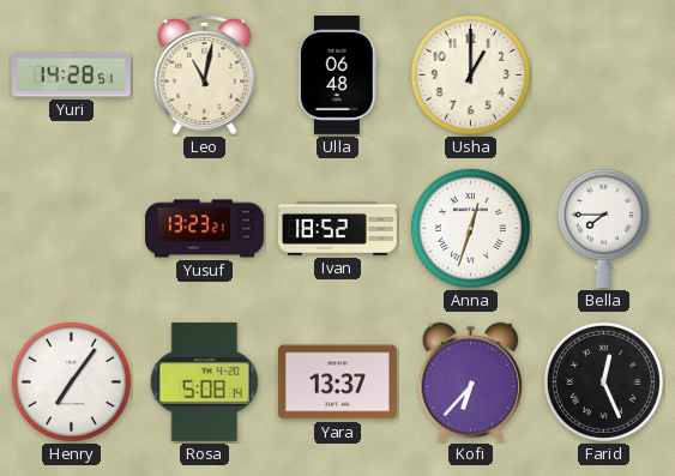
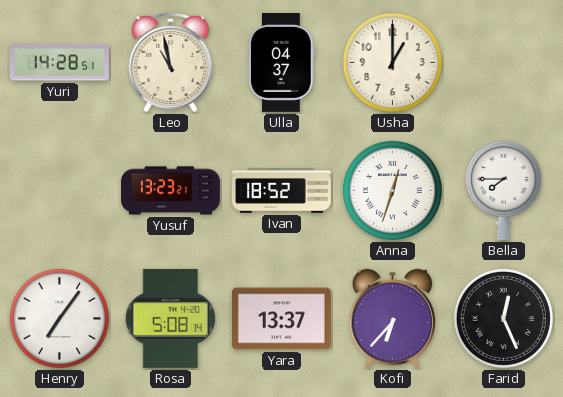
Leo: 11:02 -> 10:58 (171, 62)
Ulla: 06:48 -> 04:37 (282, 62)
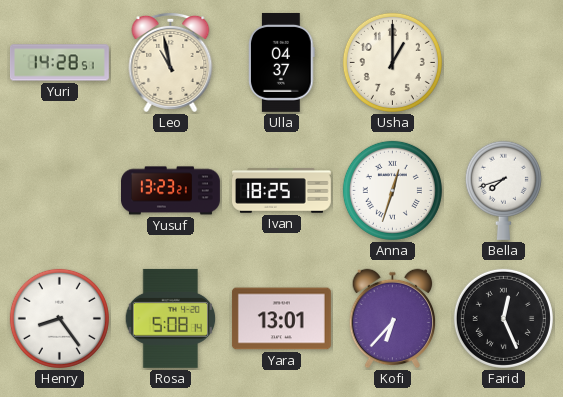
Ivan: 18:52 -> 18:25 (282, 191)
Bella: 7:45 -> 7:42 (503, 190)
Henry: 7:06 -> 8:24 (59, 318)
Yara: 13:37 -> 13:01 (281, 319)
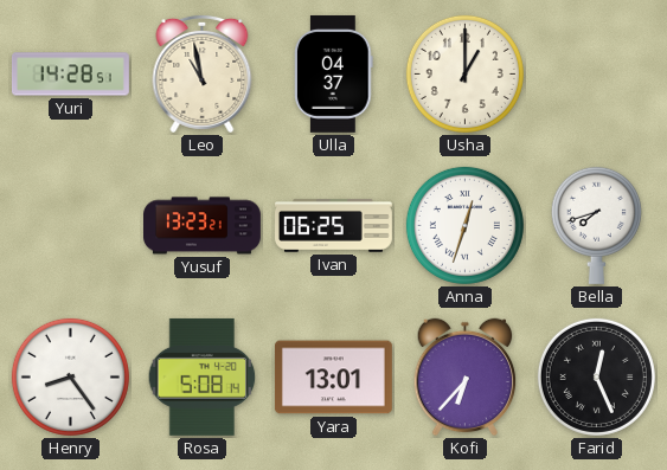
Ivan: 18:25 -> 06:25 (334, 226)
